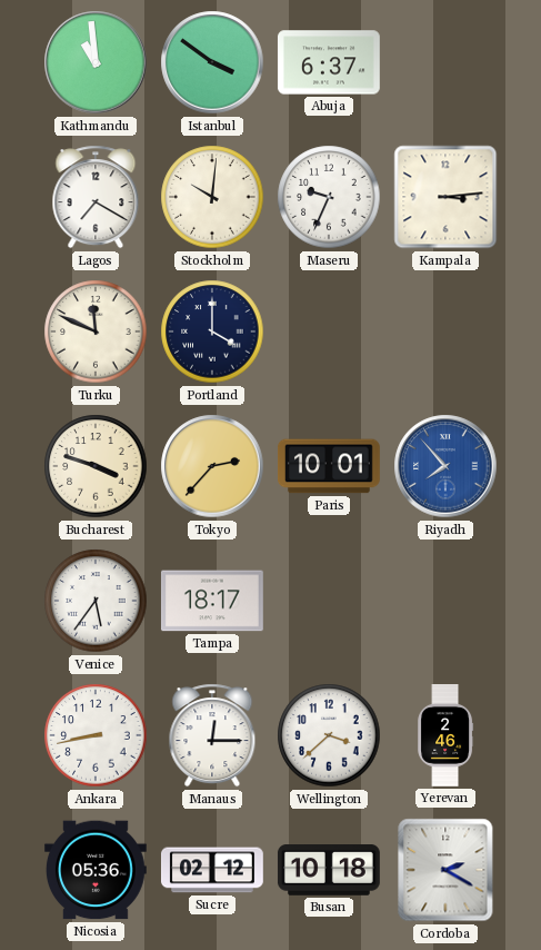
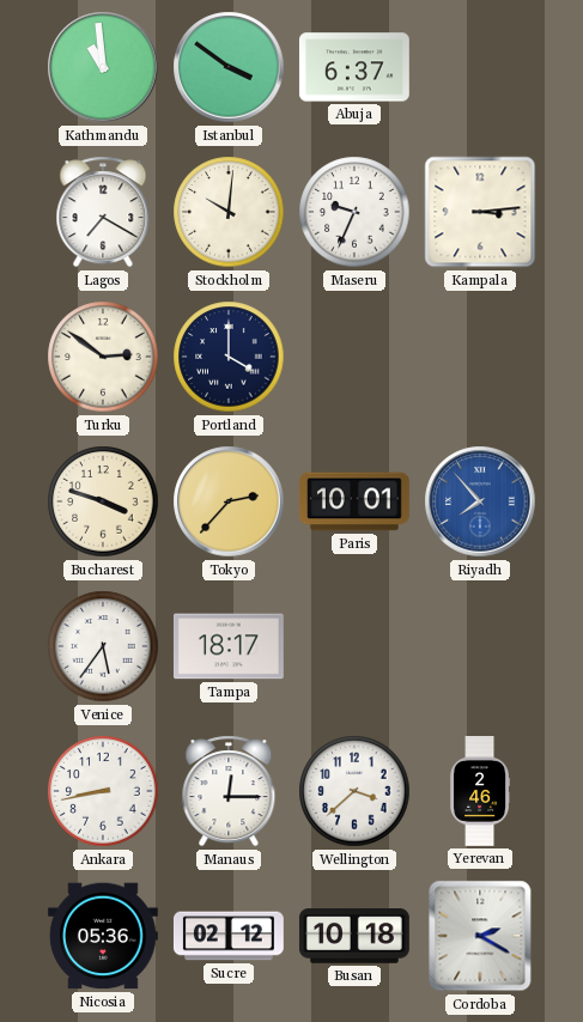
Turku: 11:49 -> 2:51 (103, 357)
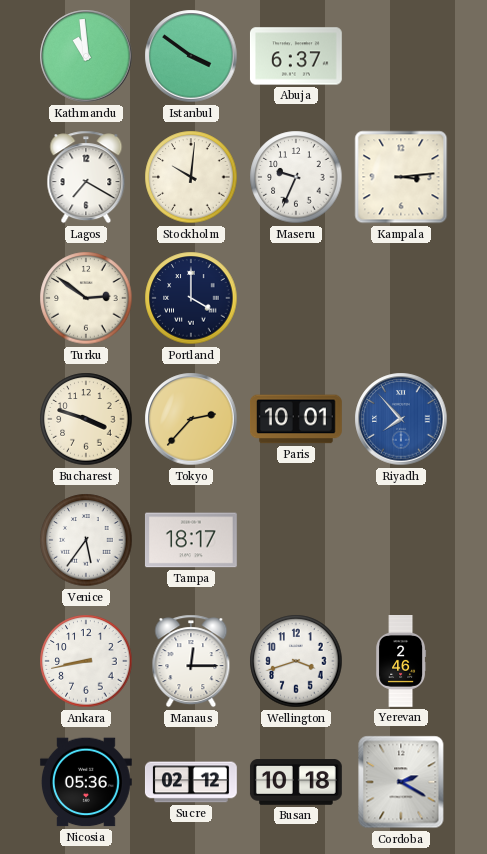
Wellington: 3:38 -> 3:42 (296, 661)
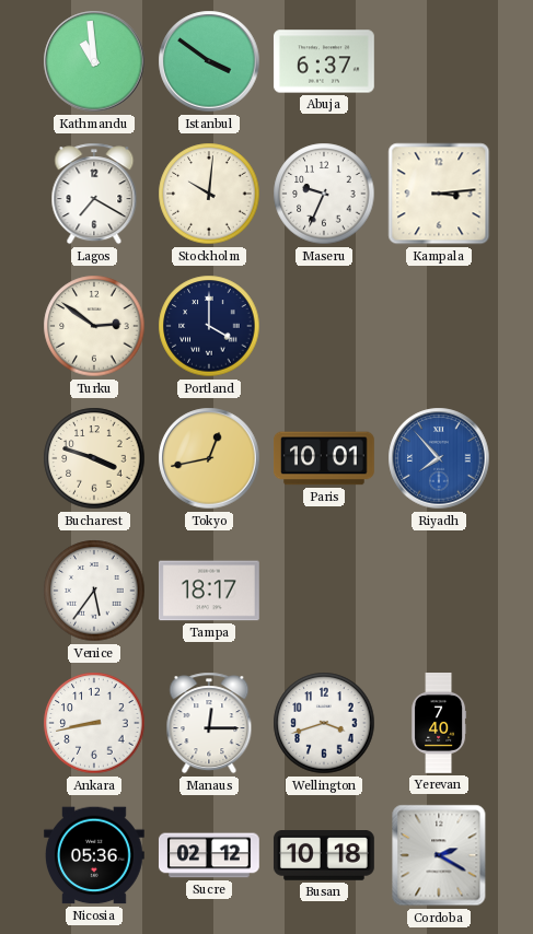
Tokyo: 2:37 -> 12:43 (209, 458)
Yerevan: 2:46 -> 7:40 (439, 724)
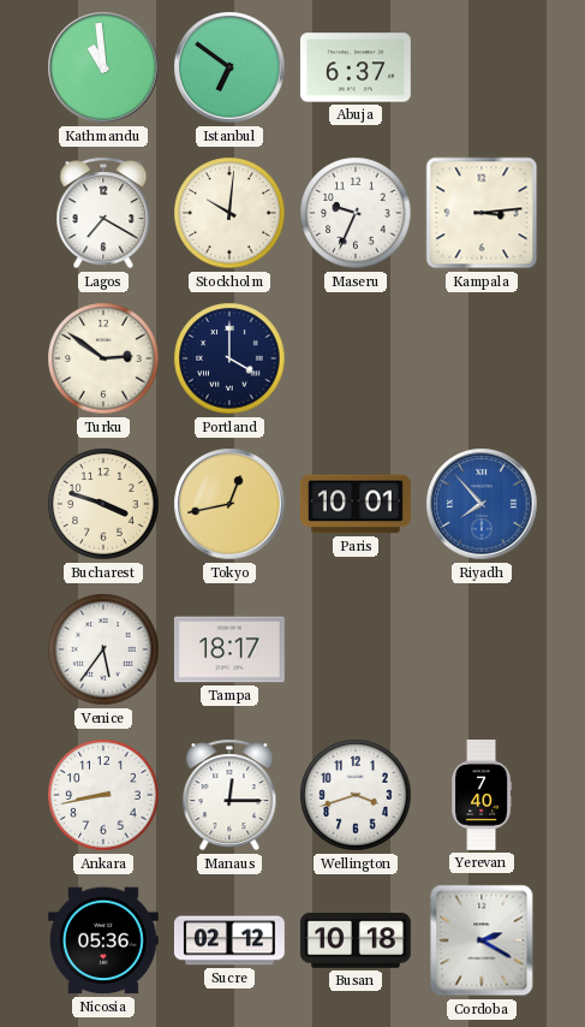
Istanbul: 3:51 -> 6:51 (229, 67)
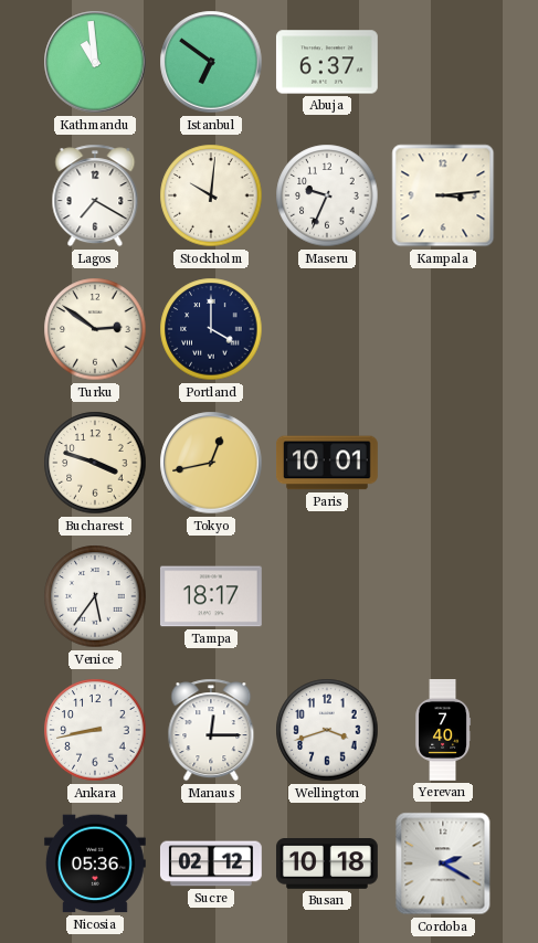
Riyadh: 7:53 -> none (482, 504)
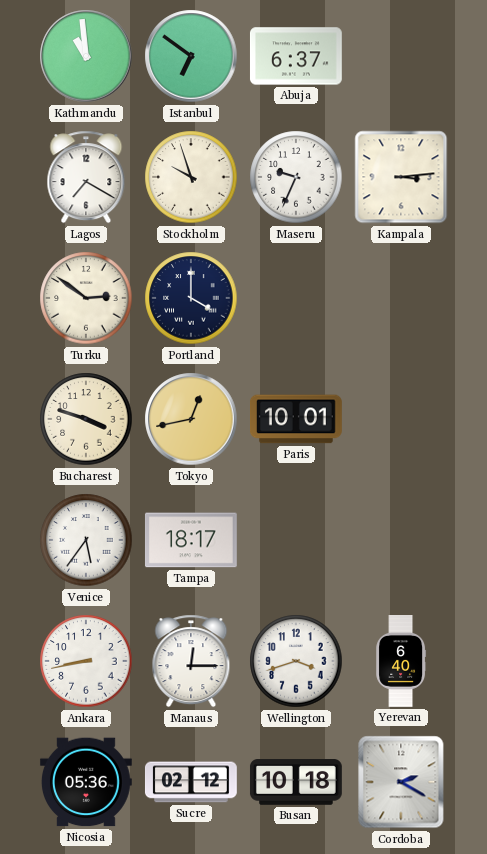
Stockholm: 10:01 -> 9:57 (191, 177)
Yerevan: 7:40 -> 6:40 (401, 662)
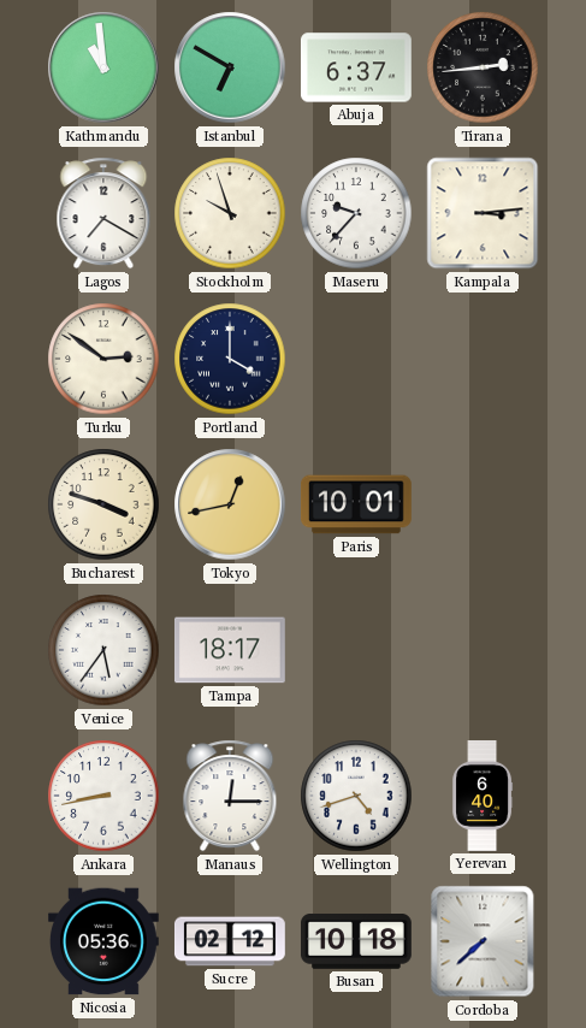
Istanbul: 6:51 -> 6:50 (230, 67)
Tirana: none -> 2:44 (483, 67)
Maseru: 9:34 -> 9:37 (356, 213)
Wellington: 3:42 -> 4:42 (356, 796)
Cordoba: 2:20 -> 7:38 (483, 941)
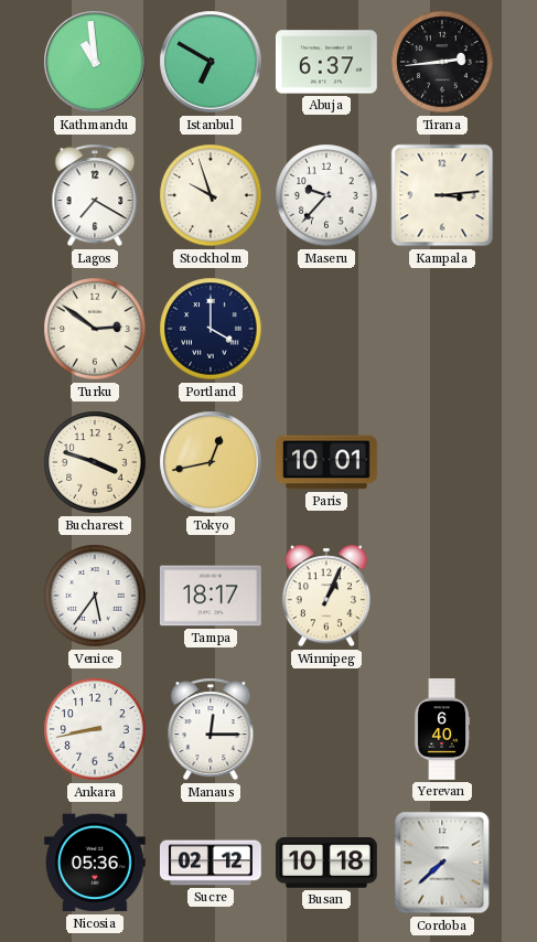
Winnipeg: none -> 1:04 (326, 596)
Wellington: 4:42 -> none (356, 796)
